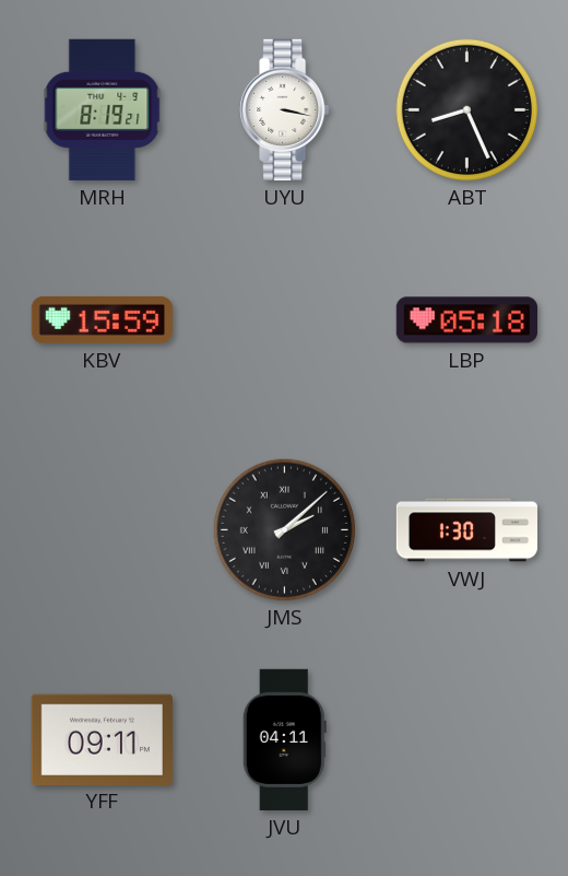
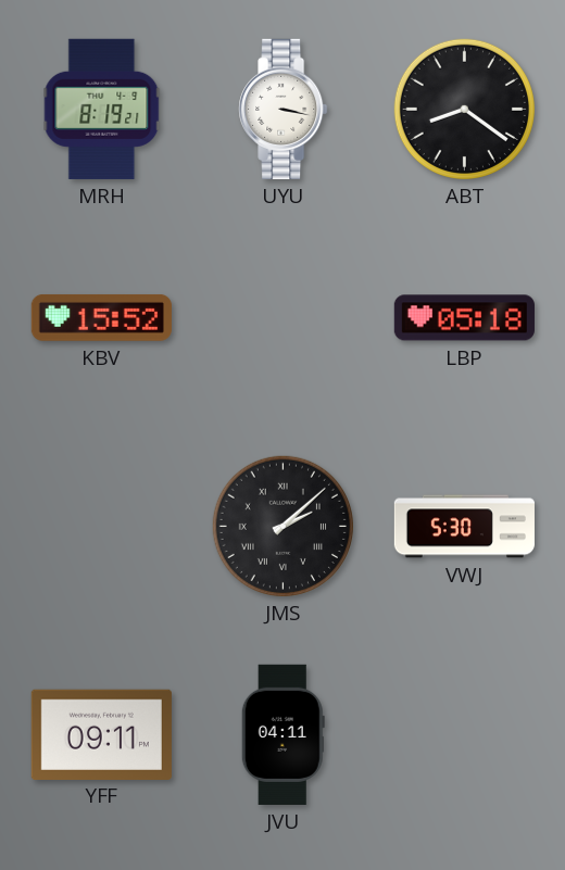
ABT: 8:26 -> 8:21 (464, 109)
KBV: 15:59 -> 15:52 (101, 317)
VWJ: 1:30 -> 5:30 (464, 527)
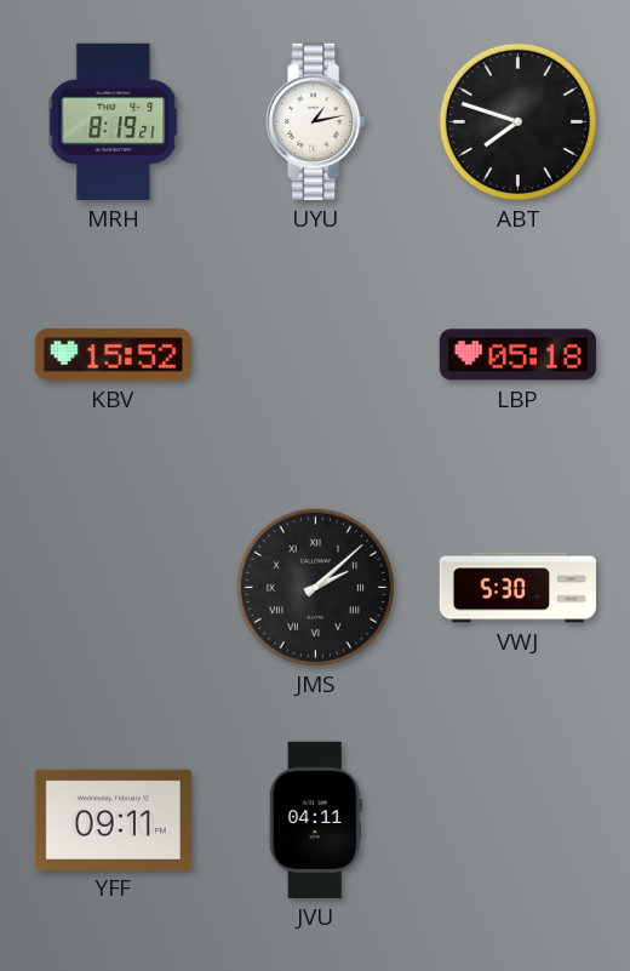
UYU: 3:17 -> 1:13 (316, 121)
ABT: 8:21 -> 7:48 (517, 121)
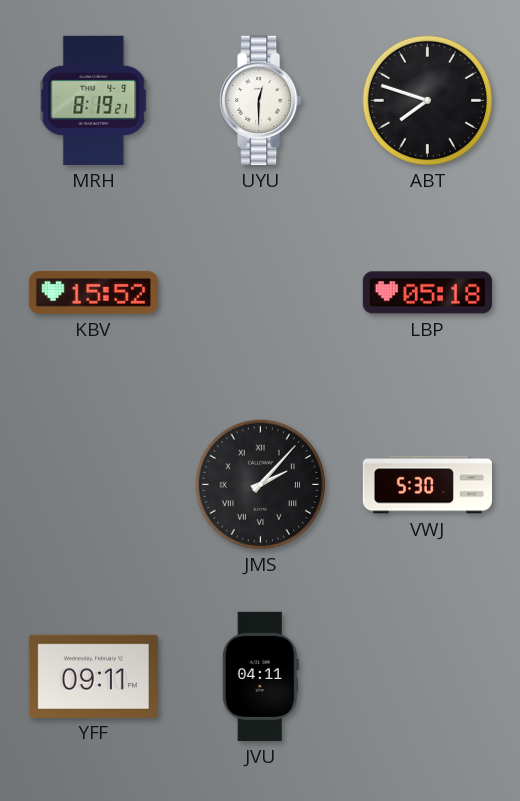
UYU: 1:13 -> 12:30 (261, 100)
JMS: 2:08 -> 2:07 (260, 484)
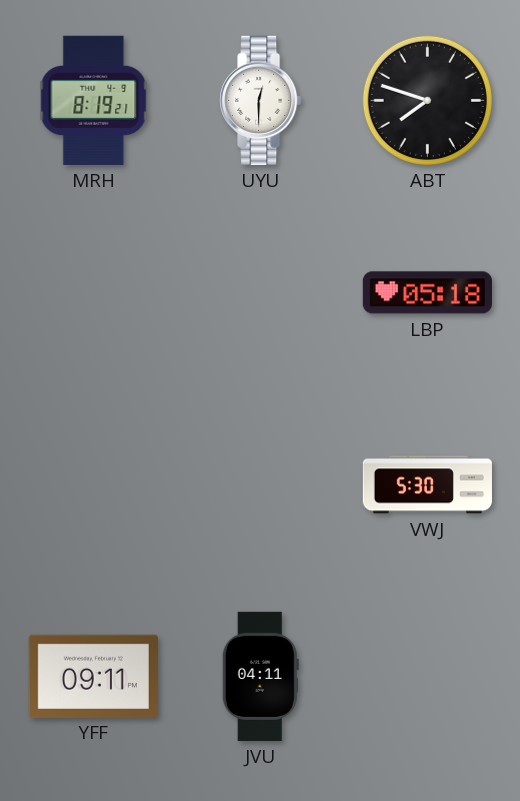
KBV: 15:52 -> none (93, 292)
JMS: 2:07 -> none (260, 484)
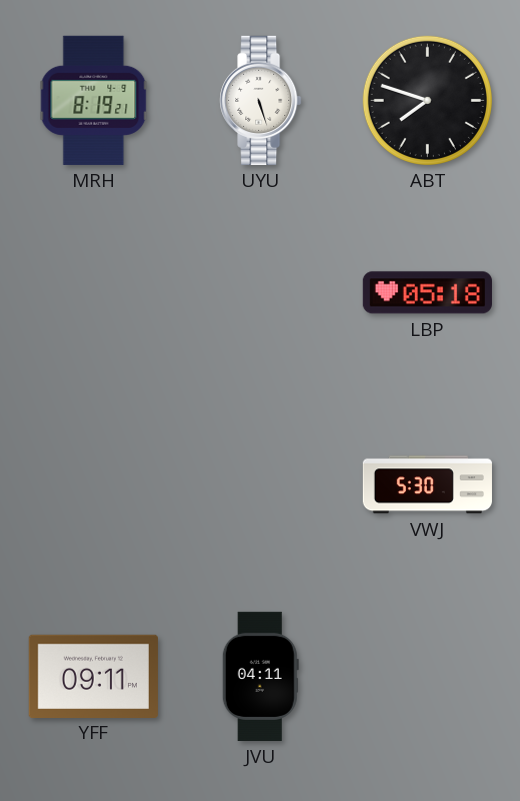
UYU: 12:30 -> 5:27 (261, 100)
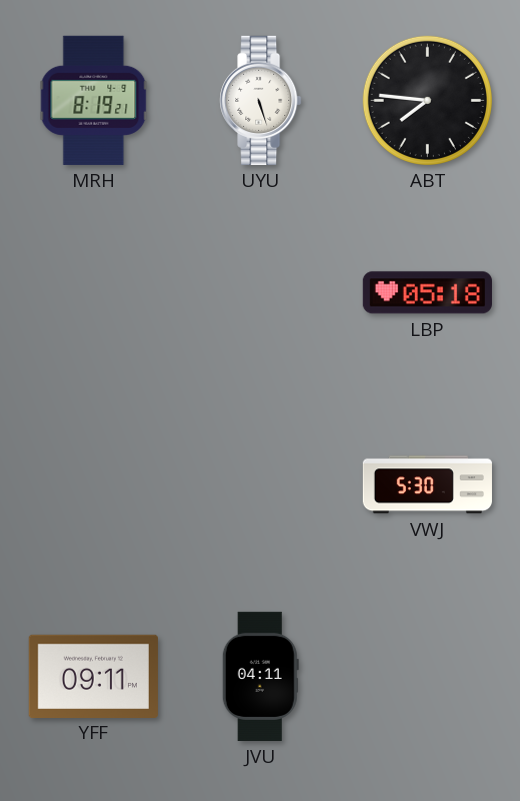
ABT: 7:48 -> 7:46 (427, 100)
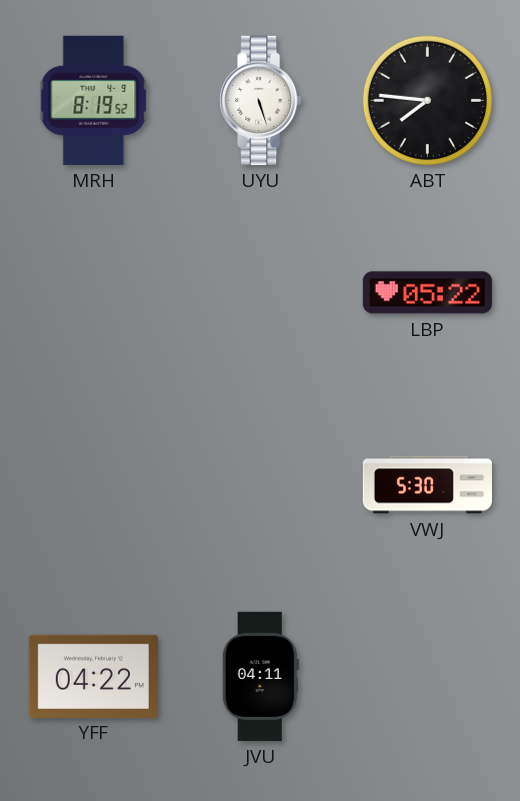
MRH: 8:19:21 -> 8:19:52 (94, 100)
LBP: 05:18 -> 05:22 (427, 293)
YFF: 09:11 -> 04:22 (93, 676)
